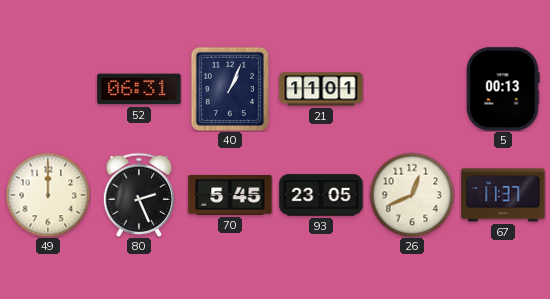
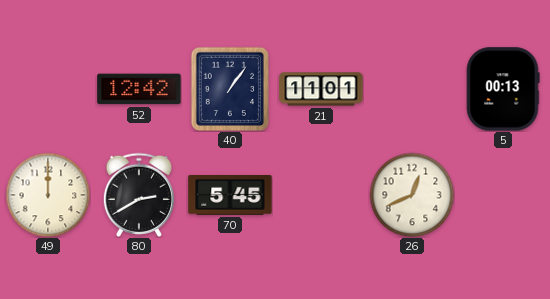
52: 06:31 -> 12:42 (139, 89)
40: 1:04 -> 1:06 (229, 88)
80: 2:26 -> 2:40 (138, 195)
93: 23:05 -> none (321, 195)
67: 11:37 -> none (503, 195)
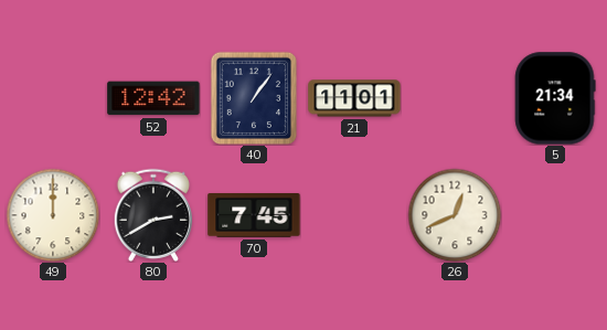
5: 00:13 -> 21:34 (555, 98)
70: 5:45 -> 7:45 (254, 216)
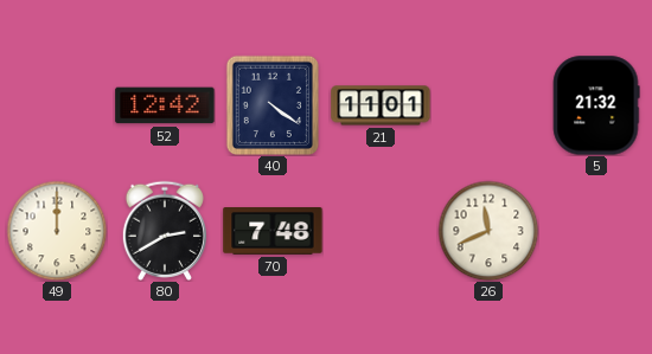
40: 1:06 -> 4:21 (271, 104)
5: 21:34 -> 21:32 (596, 105)
70: 7:45 -> 7:48 (273, 232)
26: 12:41 -> 11:41 (488, 231)
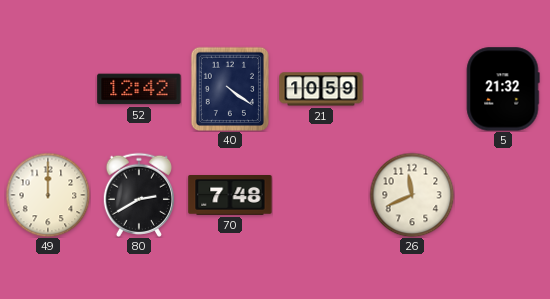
21: 11:01 -> 10:59 (321, 89)
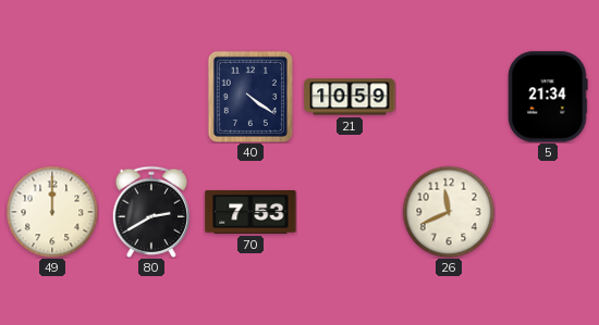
52: 12:42 -> none (139, 89)
5: 21:32 -> 21:34 (548, 97)
70: 7:48 -> 7:53 (250, 213)
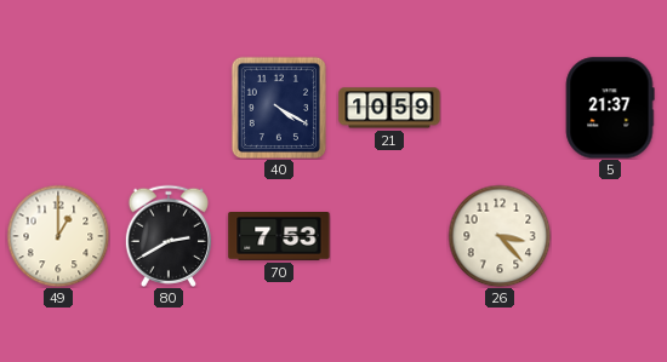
40: 4:21 -> 4:20 (278, 107)
5: 21:34 -> 21:37 (610, 108)
49: 12:00 -> 1:00 (58, 236)
26: 11:41 -> 3:23 (500, 236)
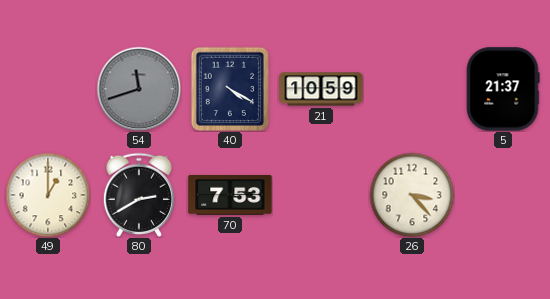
54: none -> 11:42 (139, 89)
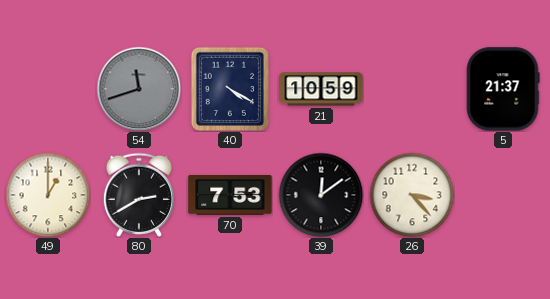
39: none -> 12:09 (321, 195)
